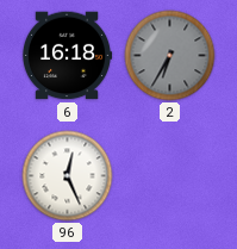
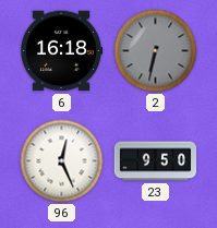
2: 6:35 -> 6:32 (156, 51)
23: none -> 9:50 (156, 161)
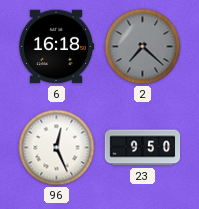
2: 6:32 -> 7:22 (143, 47)
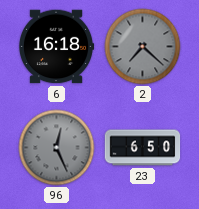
96 dial: white -> grey (57, 148)
23: 9:50 -> 6:50 (143, 148)
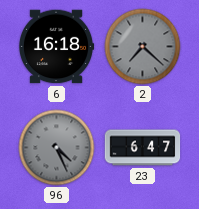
96: 12:26 -> 4:26 (57, 148)
23: 6:50 -> 6:47 (143, 148)
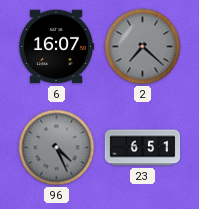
6: 16:18 -> 16:07 (56, 47)
23: 6:47 -> 6:51 (143, 148)
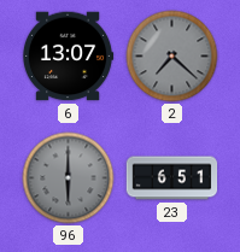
6: 16:07 -> 13:07 (68, 57)
96: 4:26 -> 6:00 (69, 178)
